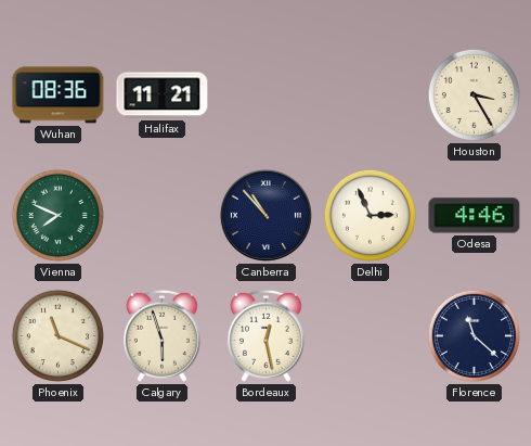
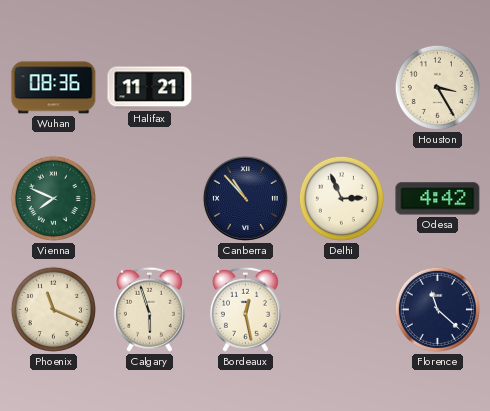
Odesa: 4:46 -> 4:42 (438, 199)
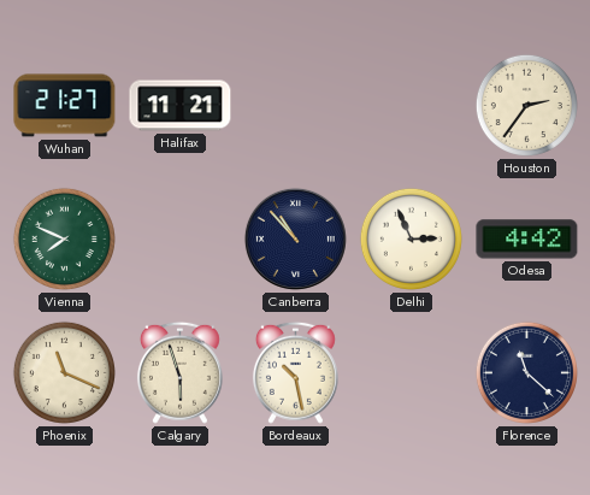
Wuhan: 08:36 -> 21:27 (65, 106)
Houston: 3:25 -> 2:36 (526, 105)
Bordeaux: 12:28 -> 10:28 (295, 372)
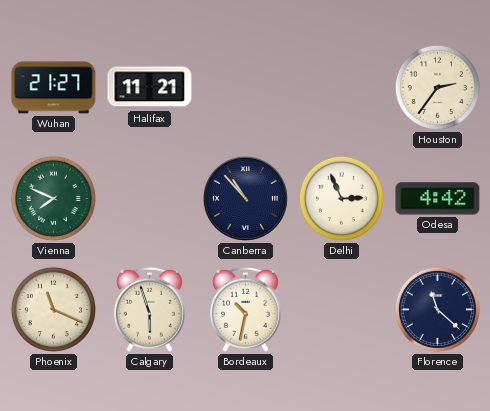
Bordeaux: 10:28 -> 10:32 (245, 309)
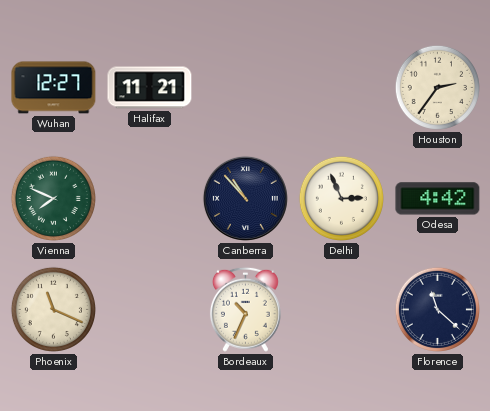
Wuhan: 21:27 -> 12:27 (54, 88)
Calgary: 5:57 -> none (149, 309)
Bordeaux: 10:32 -> 10:34 (245, 309)
